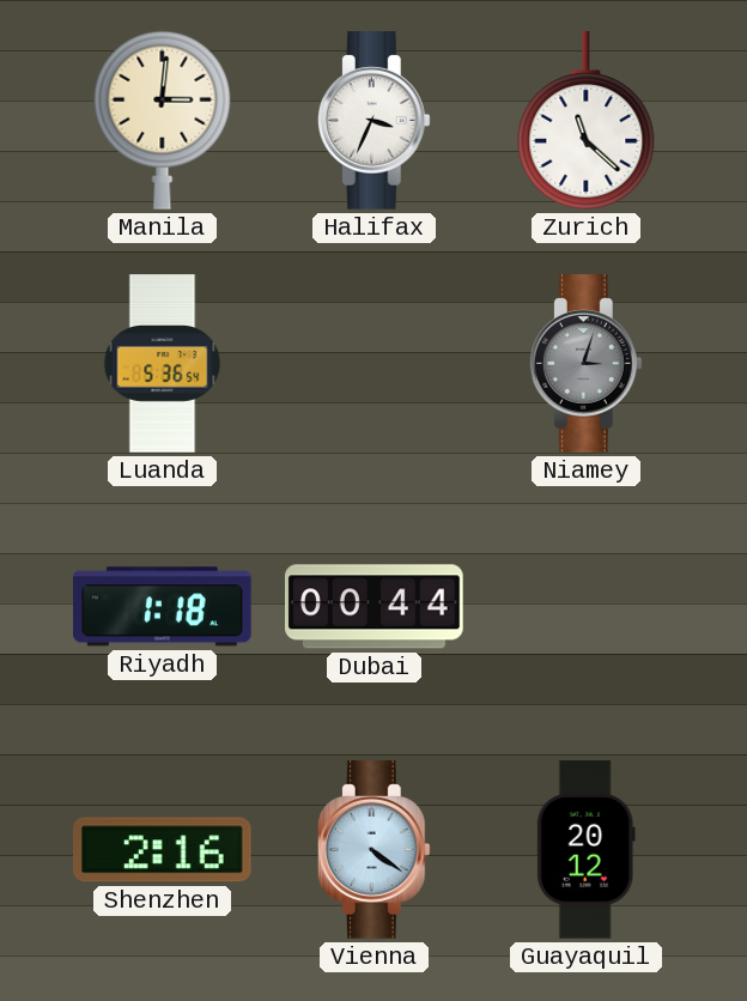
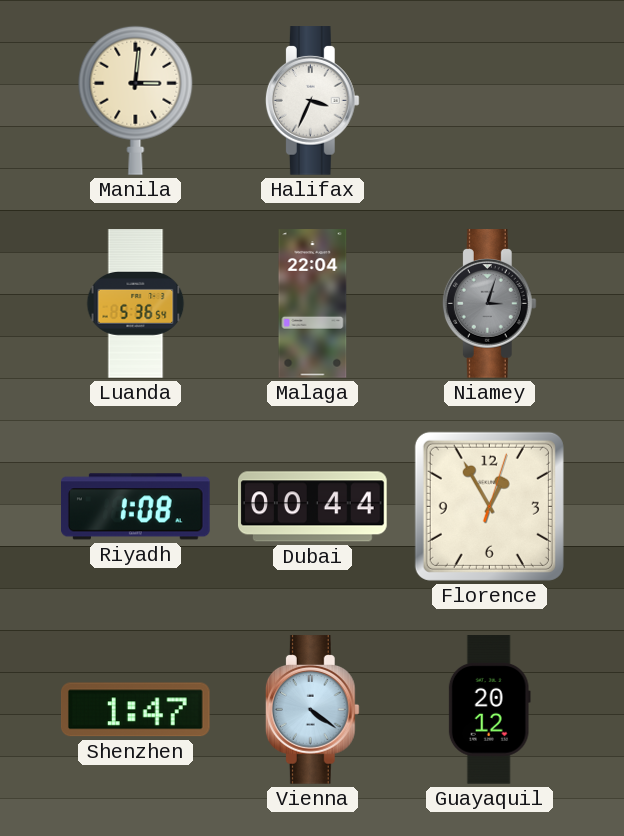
Zurich: 11:22 -> none (587, 121)
Malaga: none -> 22:04 (313, 304)
Riyadh: 1:18 -> 1:08 (136, 507)
Florence: none -> 12:55 (489, 506)
Shenzhen: 2:16 -> 1:47 (135, 710)
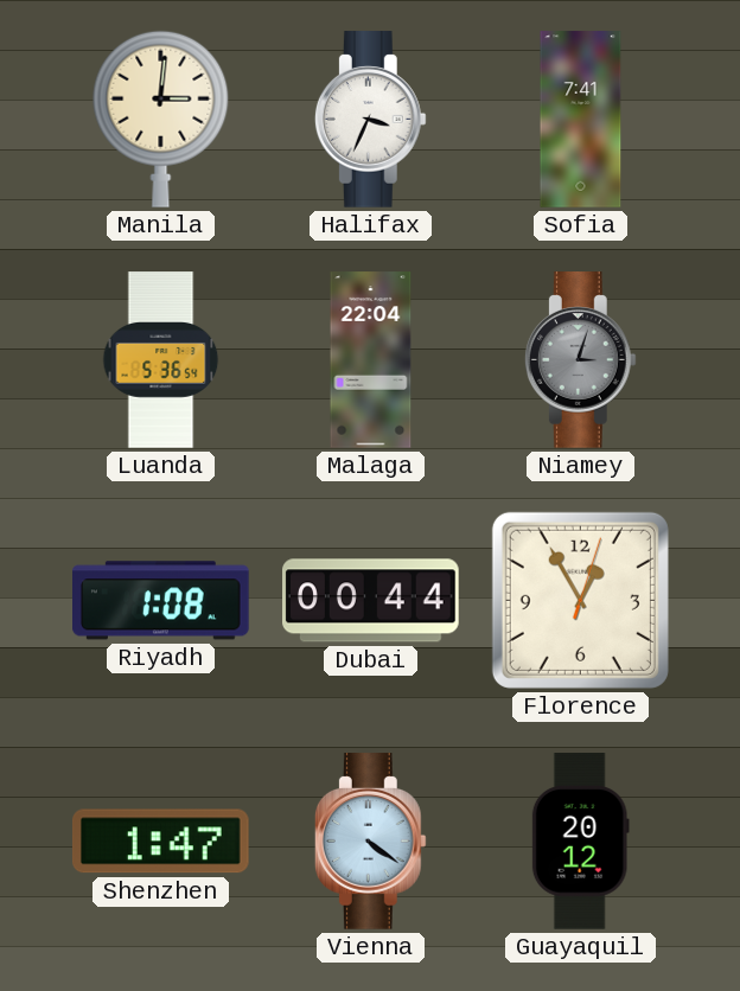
Sofia: none -> 7:41 (581, 120)
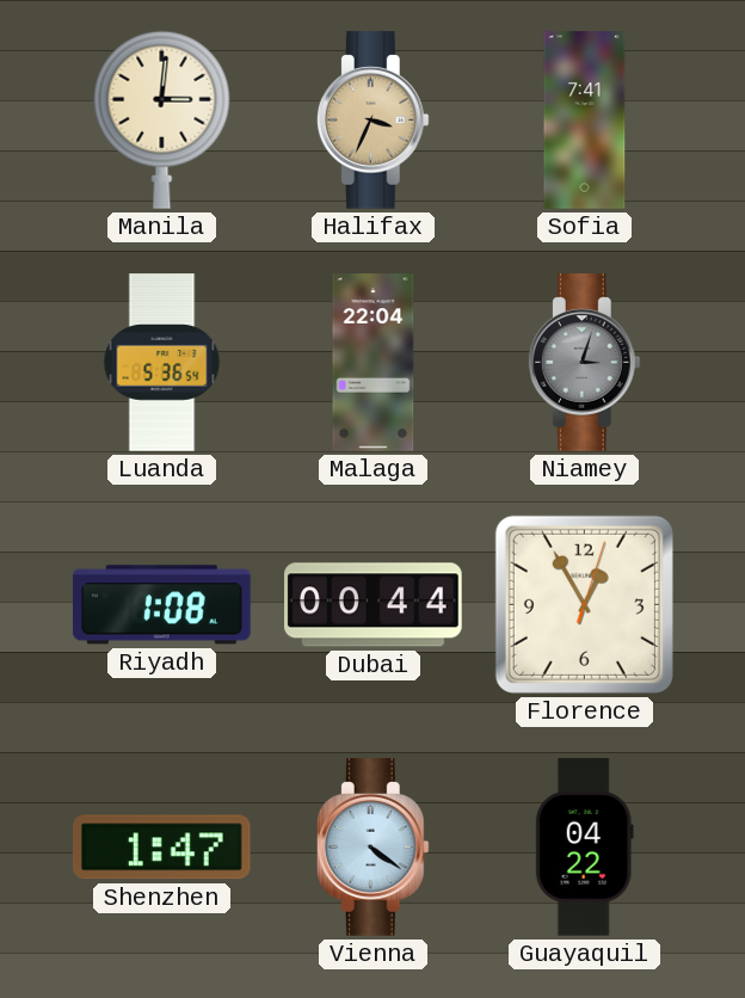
Halifax dial: white -> champagne (372, 121)
Guayaquil: 20:12 -> 04:22 (584, 848)
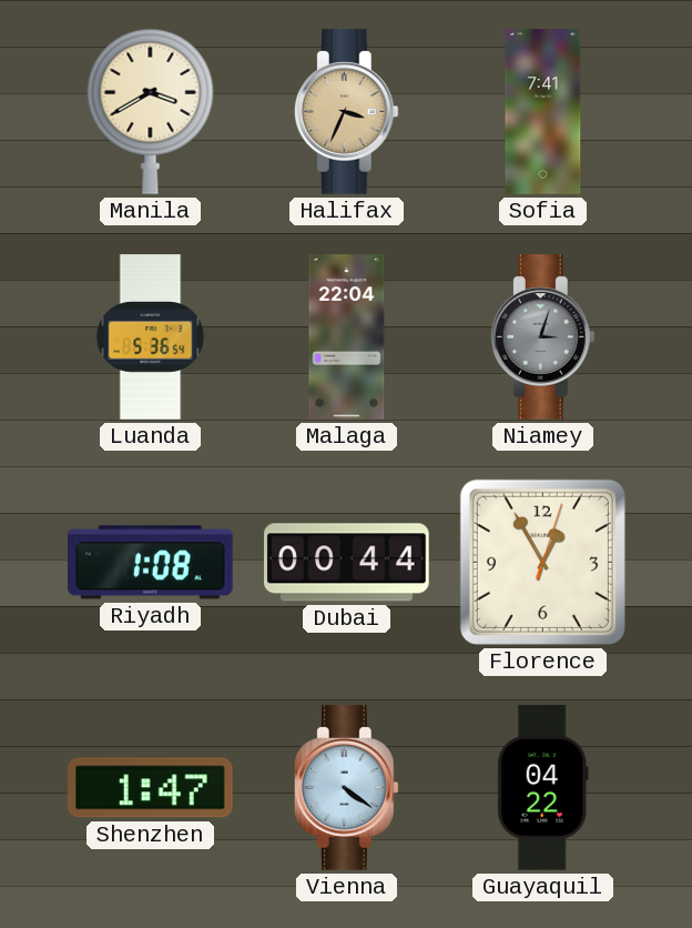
Manila: 3:01 -> 3:40 (151, 111)
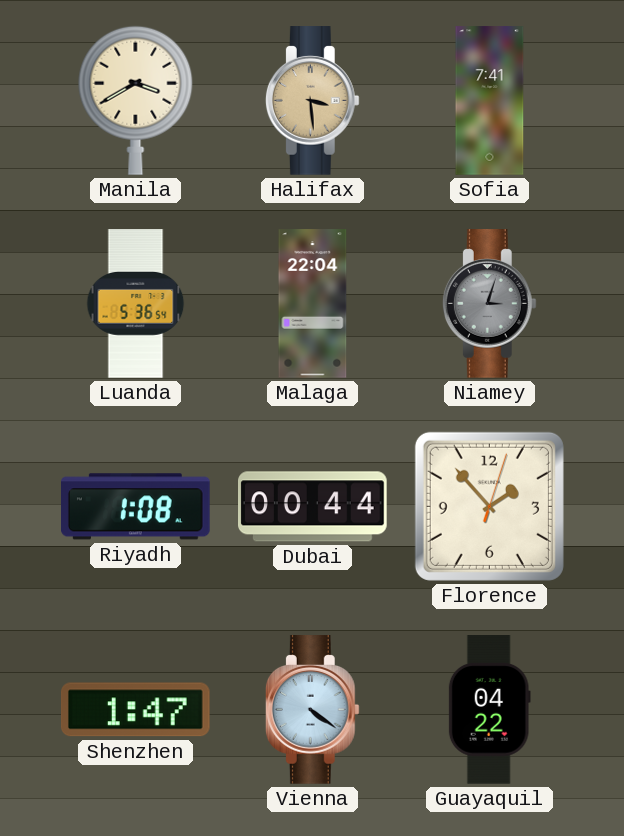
Halifax: 3:34 -> 3:29 (312, 101)
Florence: 12:55 -> 1:53 (489, 506)
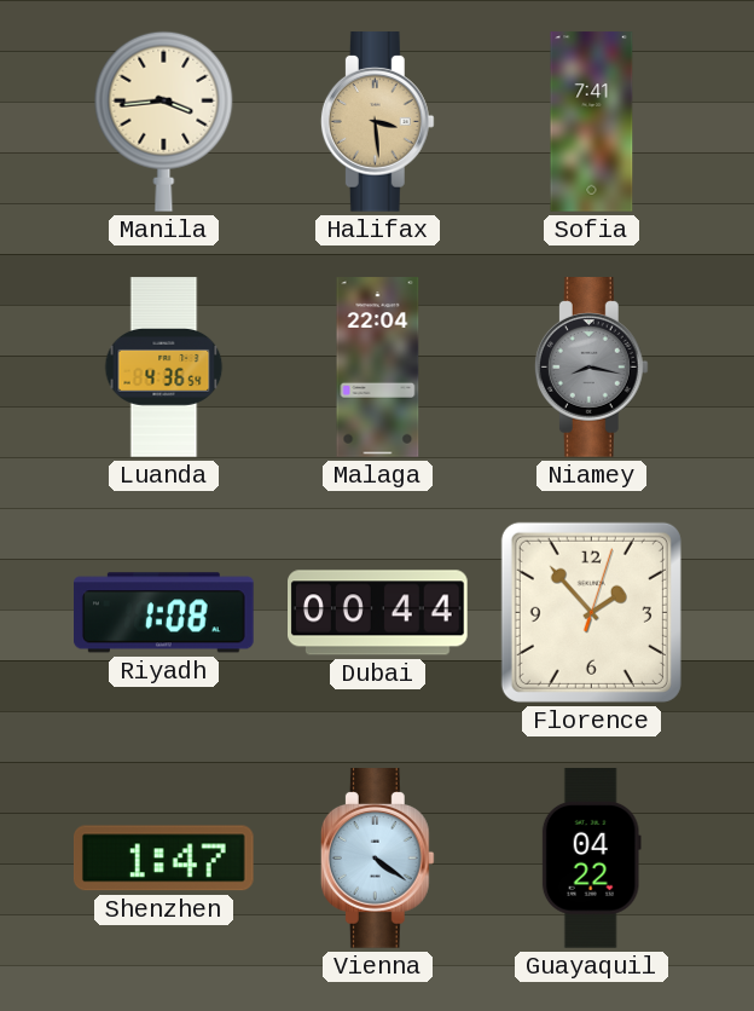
Manila: 3:40 -> 3:44 (164, 121)
Luanda: 5:36 -> 4:36 (164, 368)
Niamey: 3:03 -> 8:17 (591, 368)
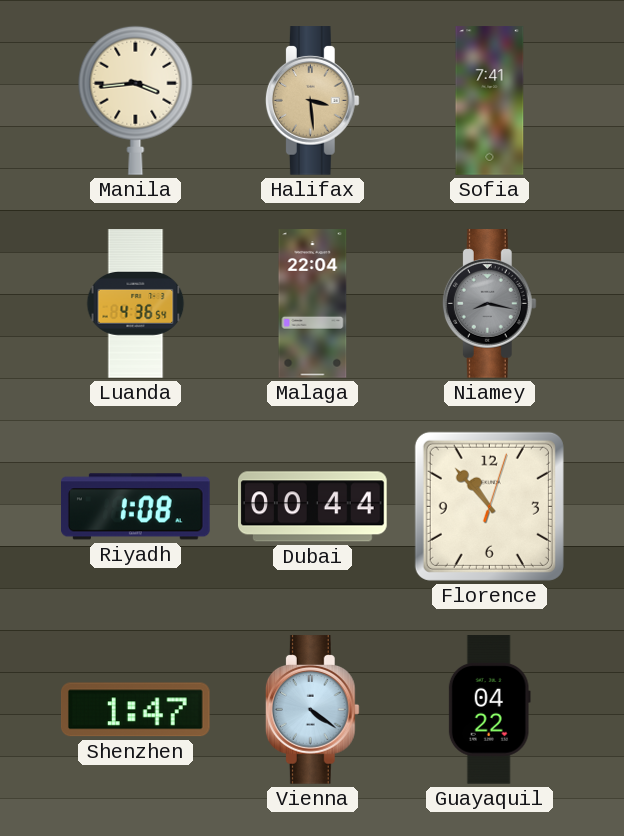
Florence: 1:53 -> 10:53 (489, 506)
